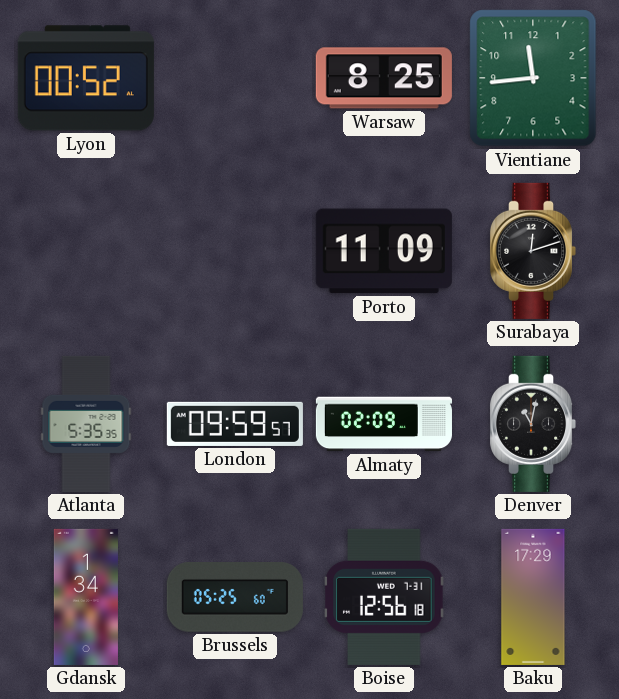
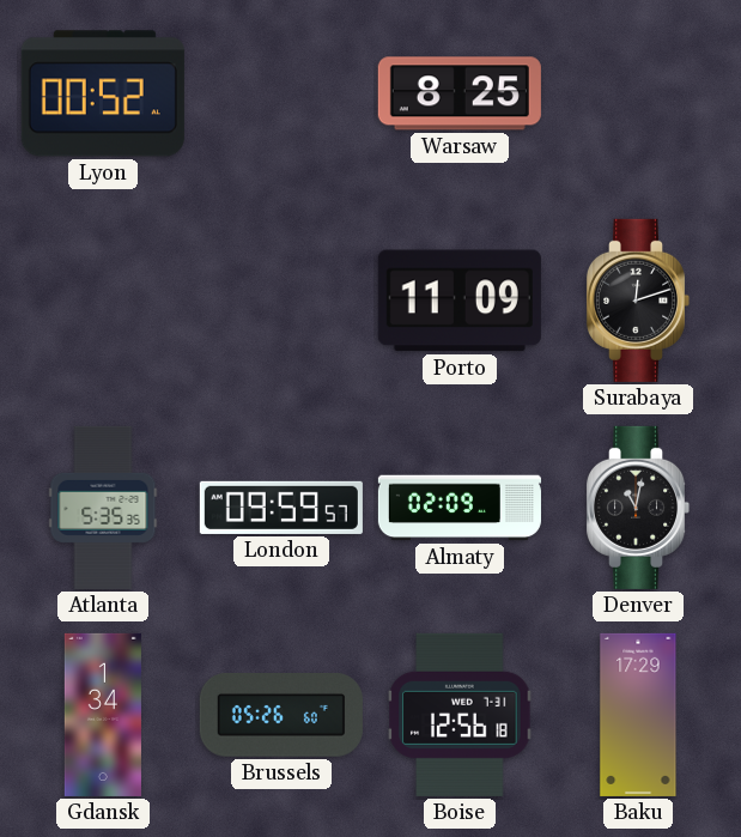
Vientiane: 11:44 -> none (533, 78)
Brussels: 05:25 -> 05:26 (281, 716)
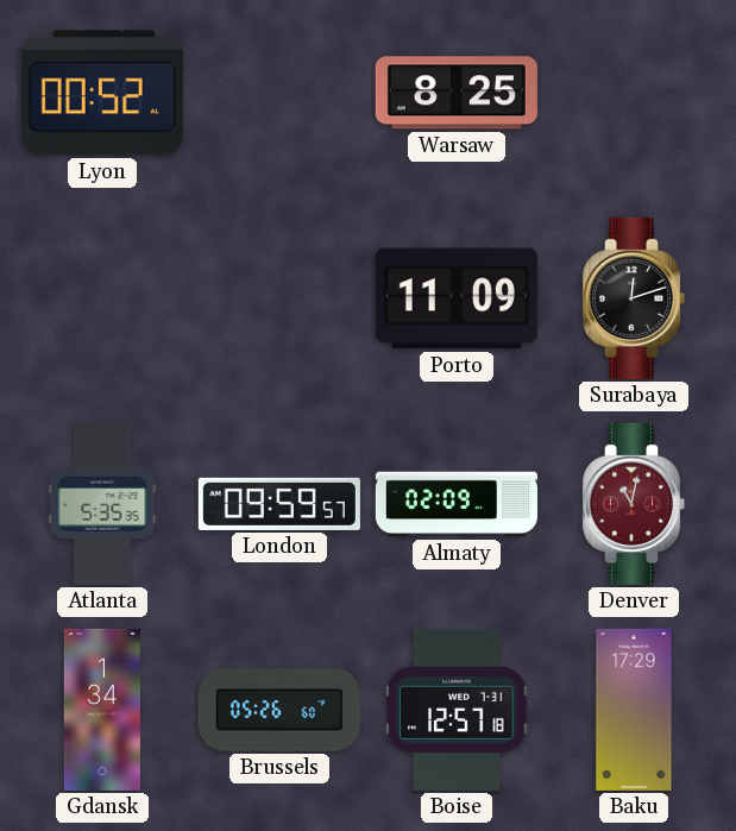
Denver dial: black -> burgundy (634, 504)
Boise: 12:56 -> 12:57 (457, 710)
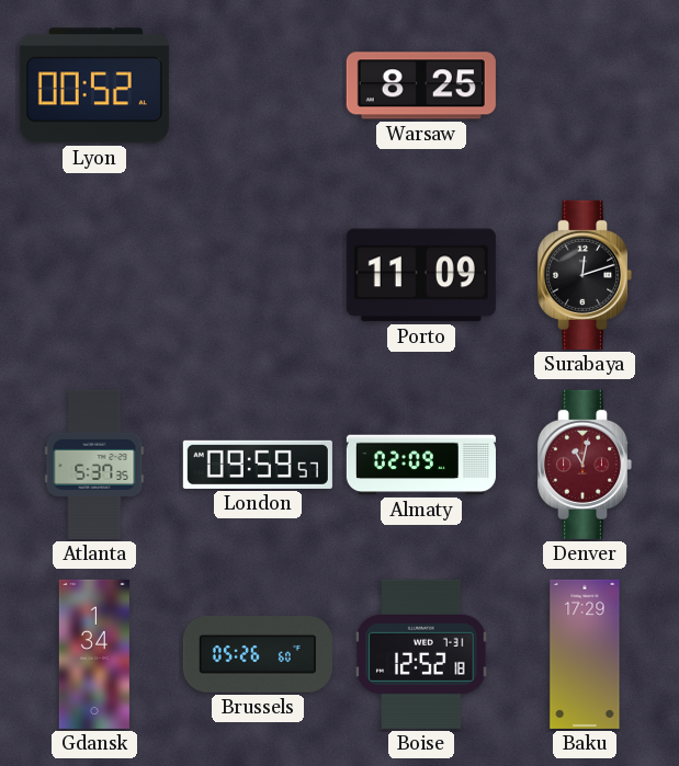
Atlanta: 5:35 -> 5:37 (94, 465)
Boise: 12:57 -> 12:52 (421, 654)
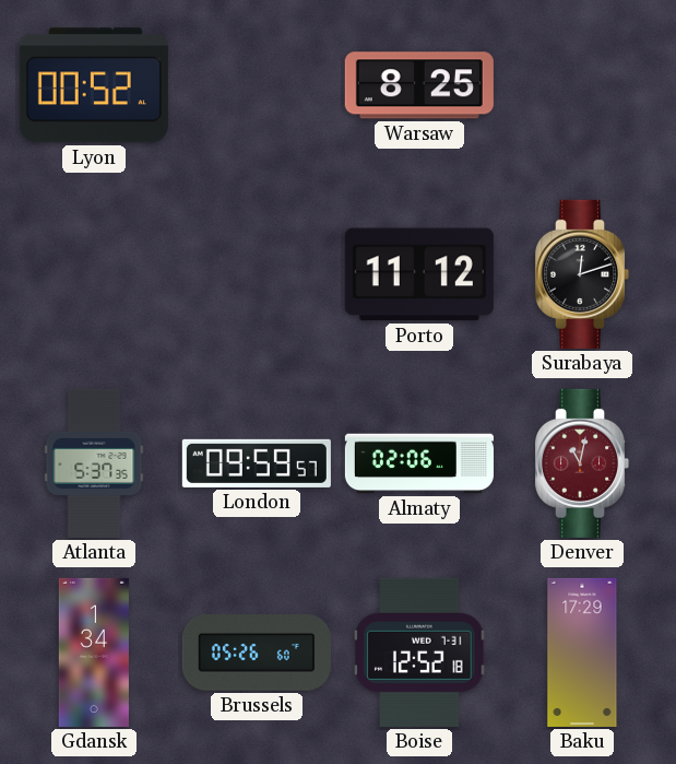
Porto: 11:09 -> 11:12 (419, 274)
Almaty: 02:09 -> 02:06 (419, 463)
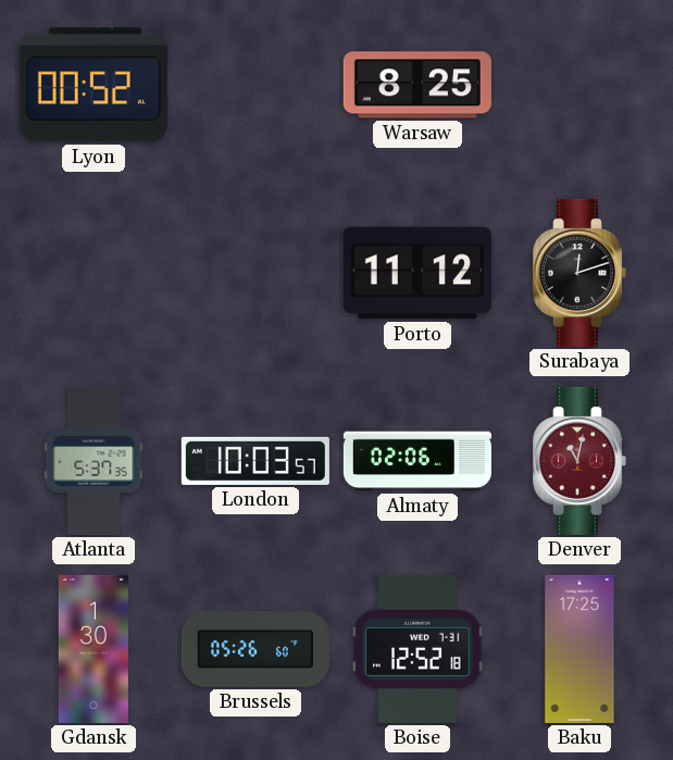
London: 09:59 -> 10:03 (256, 461)
Gdansk: 1:34 -> 1:30 (94, 649)
Baku: 17:29 -> 17:25 (579, 649)
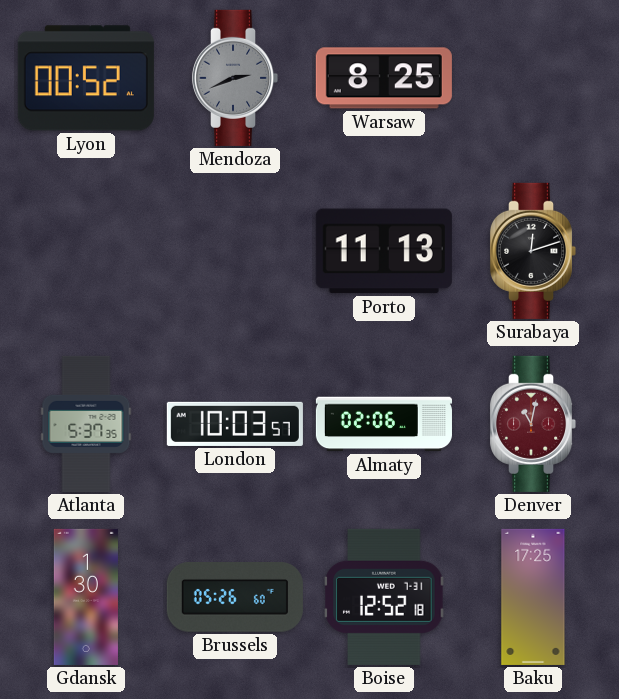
Mendoza: none -> 2:41 (235, 78)
Porto: 11:12 -> 11:13 (384, 251)
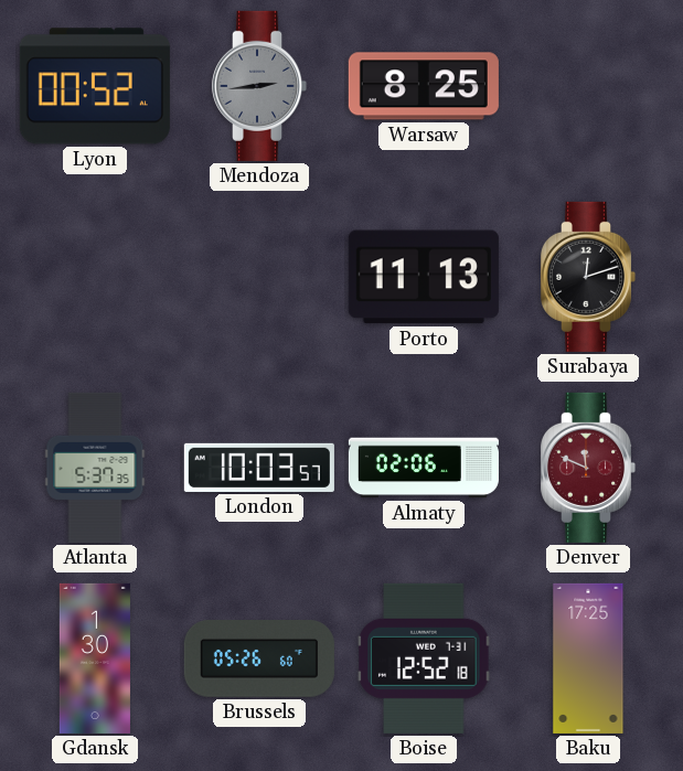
Mendoza: 2:41 -> 2:44 (259, 86)
Denver: 11:02 -> 11:49 (588, 468)
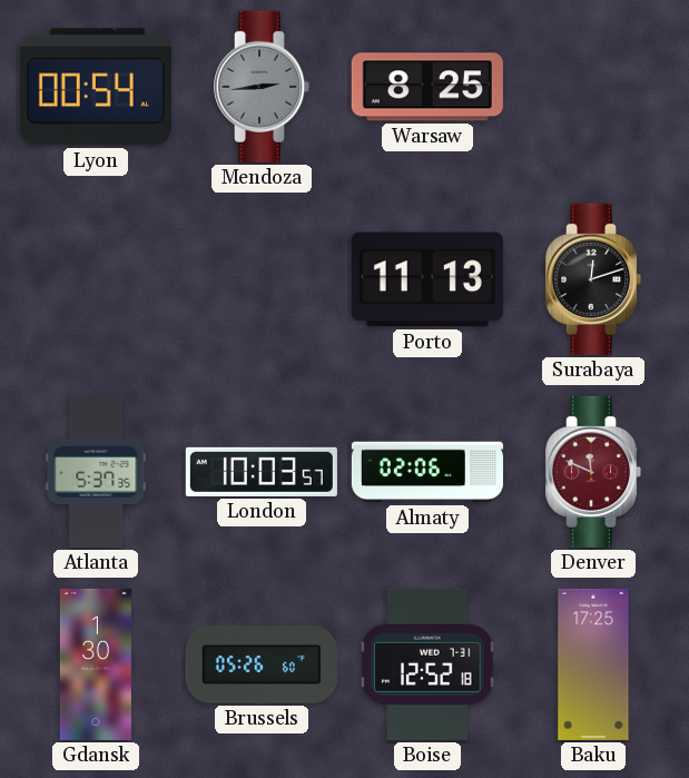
Lyon: 00:52 -> 00:54 (96, 87)
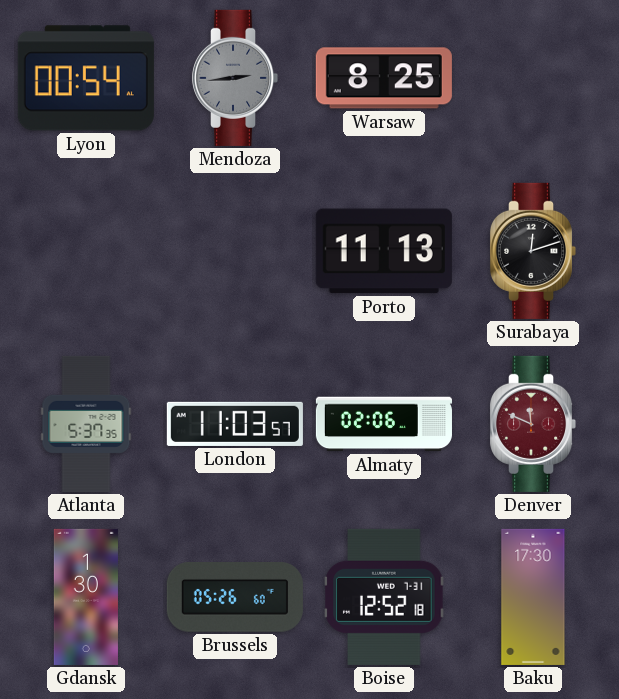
London: 10:03 -> 11:03 (235, 424)
Baku: 17:25 -> 17:30 (533, 597)
